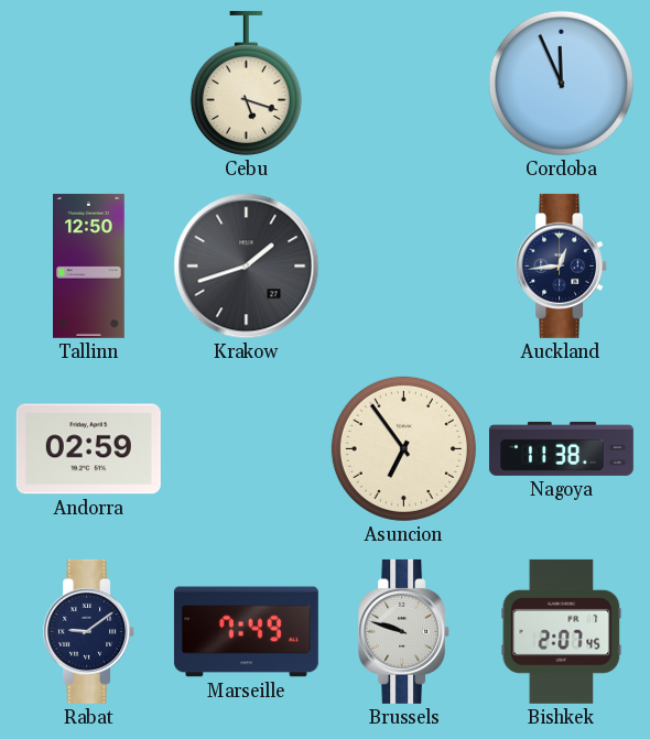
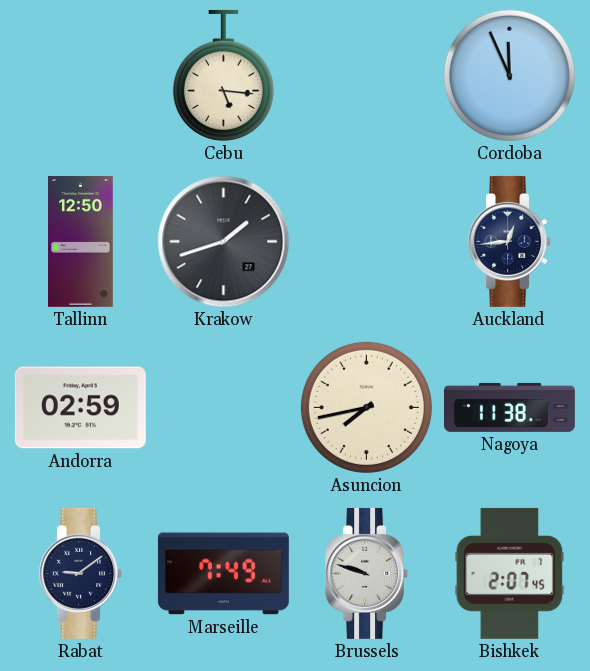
Cebu: 5:18 -> 5:16 (223, 75)
Asuncion: 6:54 -> 7:43 (366, 407)
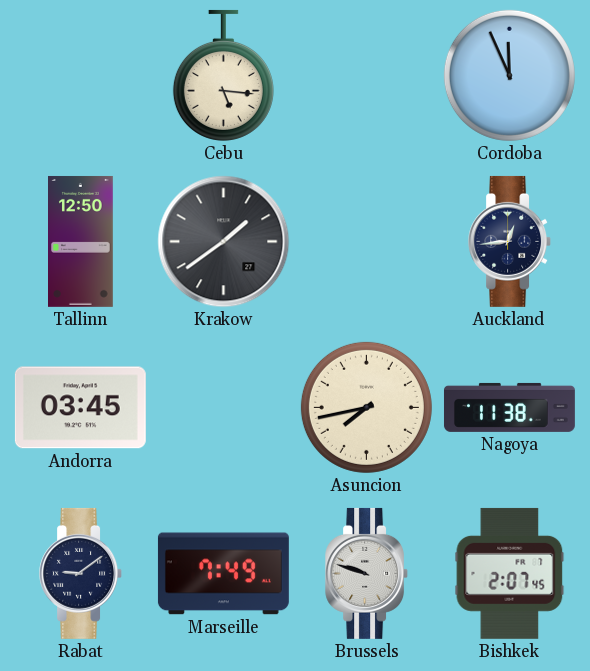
Krakow: 1:42 -> 1:39 (224, 242)
Andorra: 02:59 -> 03:45 (80, 408)
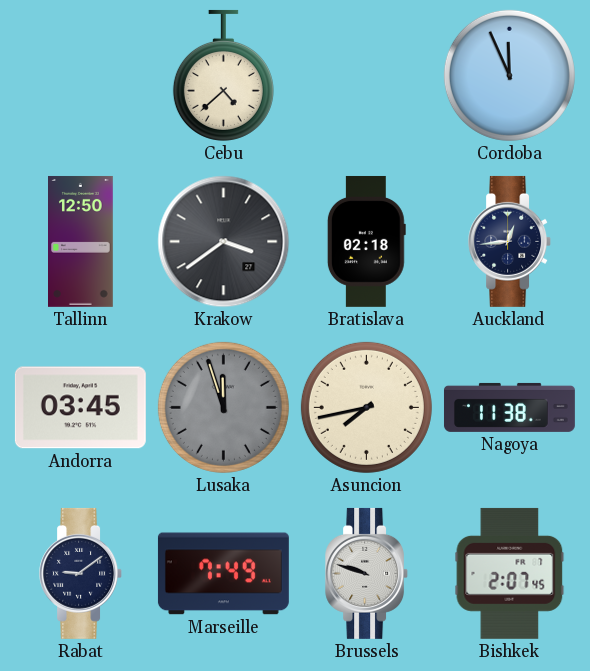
Cebu: 5:16 -> 4:38 (223, 75)
Krakow: 1:39 -> 3:39 (224, 242)
Bratislava: none -> 02:18 (366, 241)
Lusaka: none -> 11:57 (223, 407)
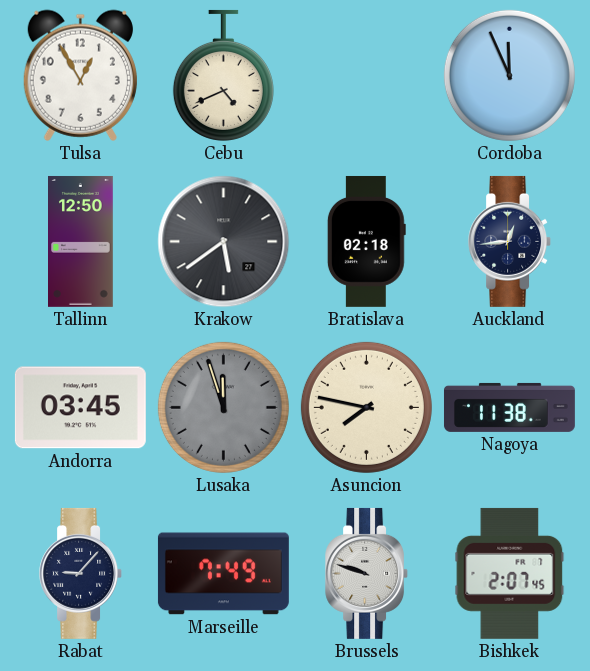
Tulsa: none -> 12:55 (80, 75)
Cebu: 4:38 -> 4:41 (223, 75)
Krakow: 3:39 -> 5:39 (224, 242)
Asuncion: 7:43 -> 7:47 (366, 407)
Rabat: 9:09 -> 9:07 (81, 573)
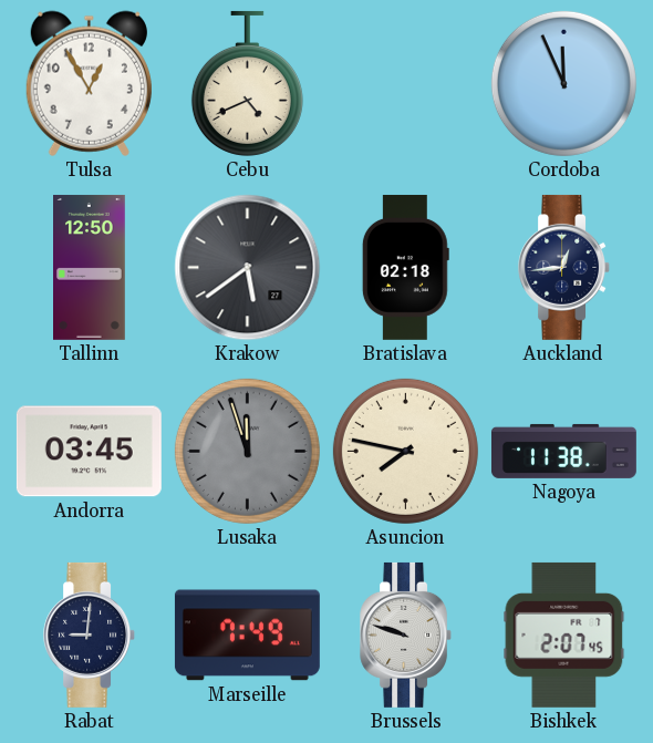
Rabat: 9:07 -> 9:01 (90, 634)
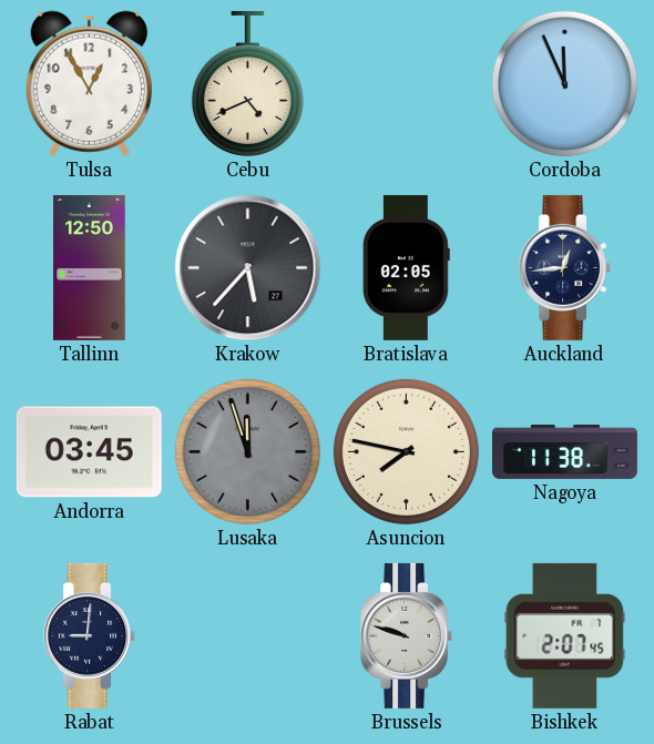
Krakow: 5:39 -> 5:37 (248, 268)
Bratislava: 02:18 -> 02:05 (406, 267)
Marseille: 7:49 -> none (247, 636)
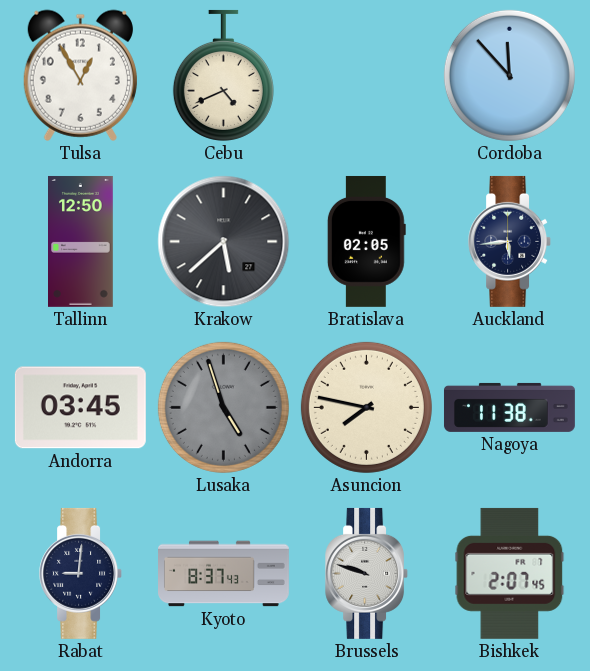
Cordoba: 11:56 -> 11:53 (509, 75)
Krakow: 5:37 -> 5:38 (224, 242)
Auckland: 12:44 -> 5:44 (510, 241)
Lusaka: 11:57 -> 4:57 (223, 407)
Kyoto: none -> 8:37 (224, 574)
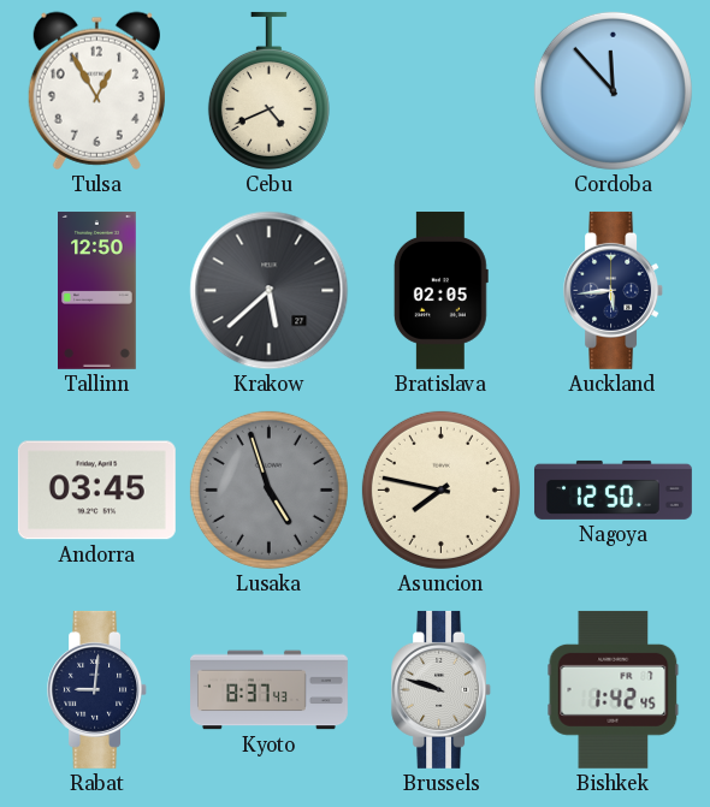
Nagoya: 11:38 -> 12:50 (613, 489)
Bishkek: 2:07 -> 1:42 (614, 689)
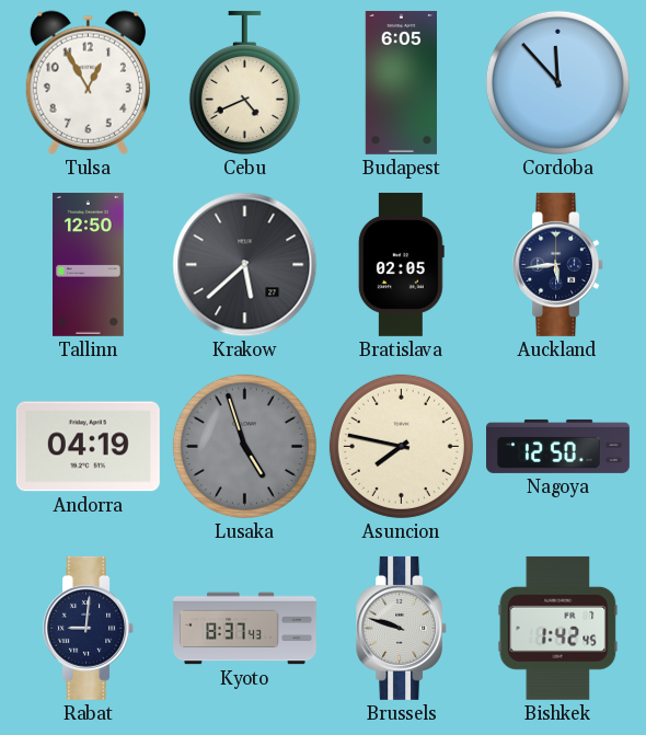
Budapest: none -> 6:05 (401, 82)
Andorra: 03:45 -> 04:19 (88, 447)
